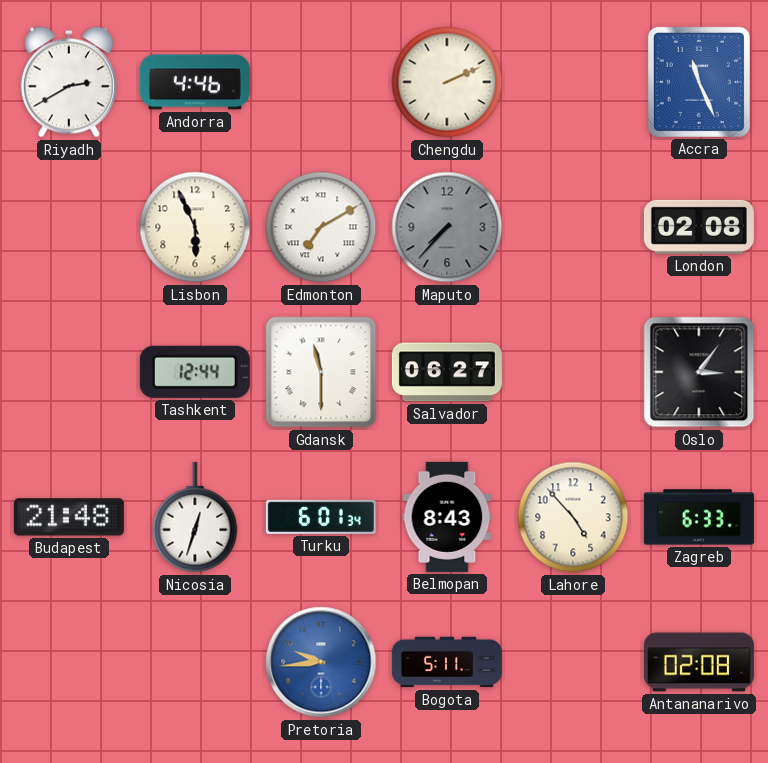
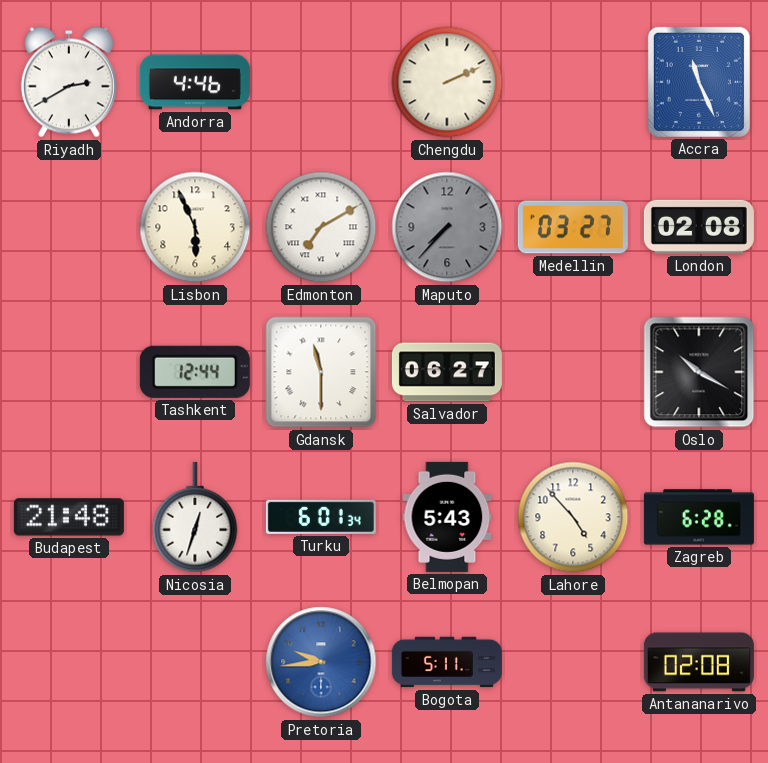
Medellin: none -> 03:27 (573, 227)
Oslo: 3:06 -> 10:20 (699, 372)
Belmopan: 8:43 -> 5:43 (447, 517)
Zagreb: 6:33 -> 6:28 (699, 517)
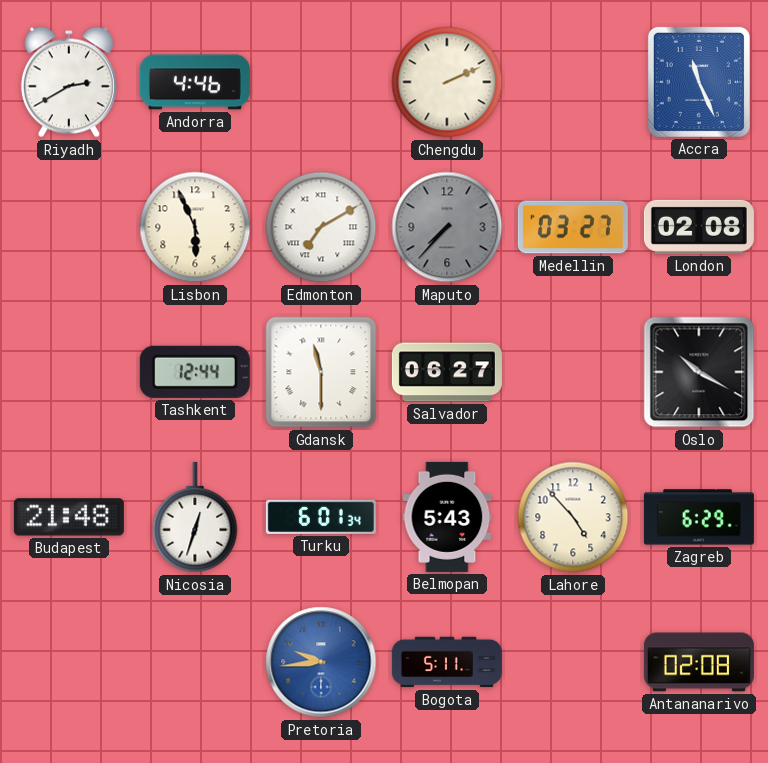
Zagreb: 6:28 -> 6:29 (699, 517)
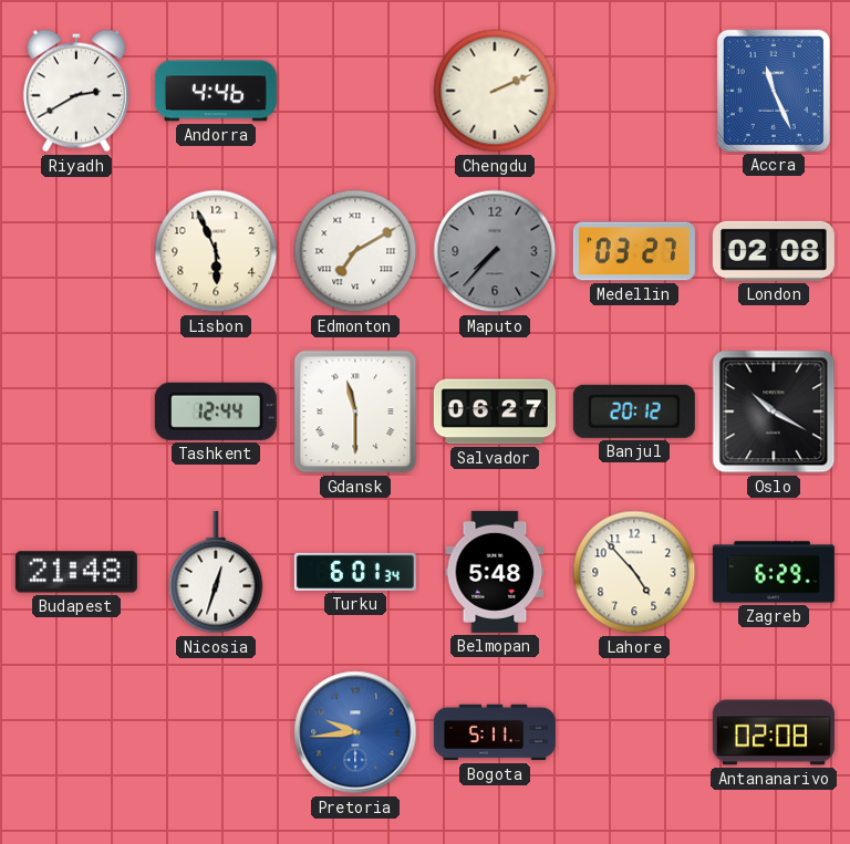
Banjul: none -> 20:12 (634, 411)
Belmopan: 5:43 -> 5:48 (495, 572)
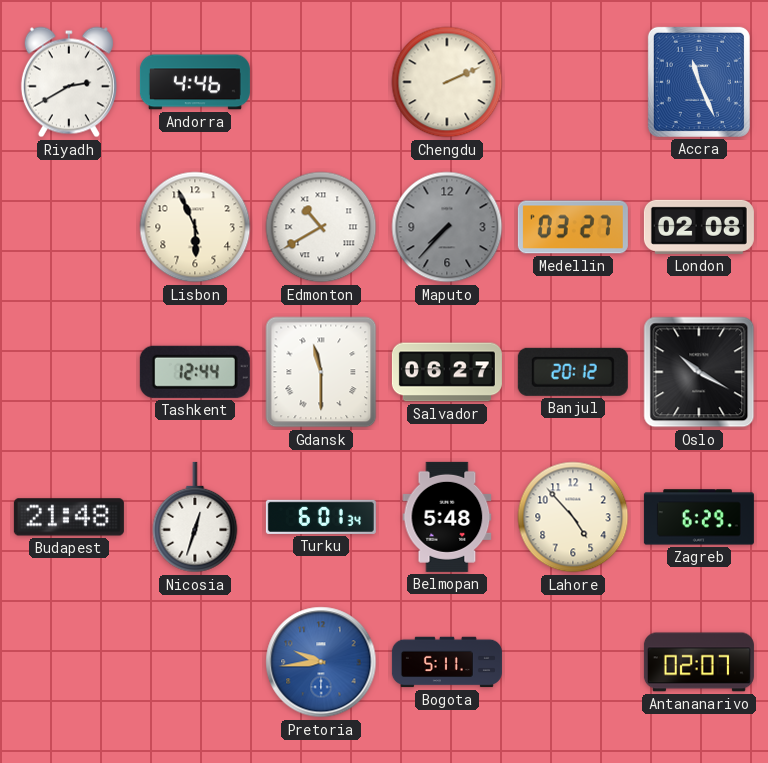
Edmonton: 7:10 -> 10:40 (321, 227)
Antananarivo: 02:08 -> 02:07 (699, 662)
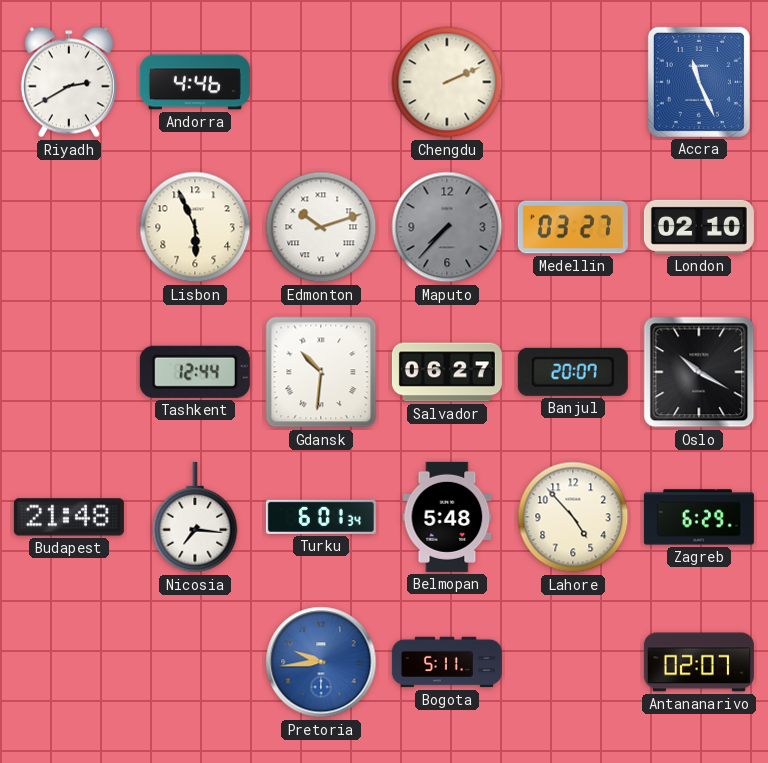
Edmonton: 10:40 -> 10:12 (321, 227)
London: 02:08 -> 02:10 (699, 227)
Gdansk: 11:30 -> 10:31 (321, 372)
Banjul: 20:12 -> 20:07 (573, 372)
Nicosia: 12:33 -> 7:16 (195, 517)
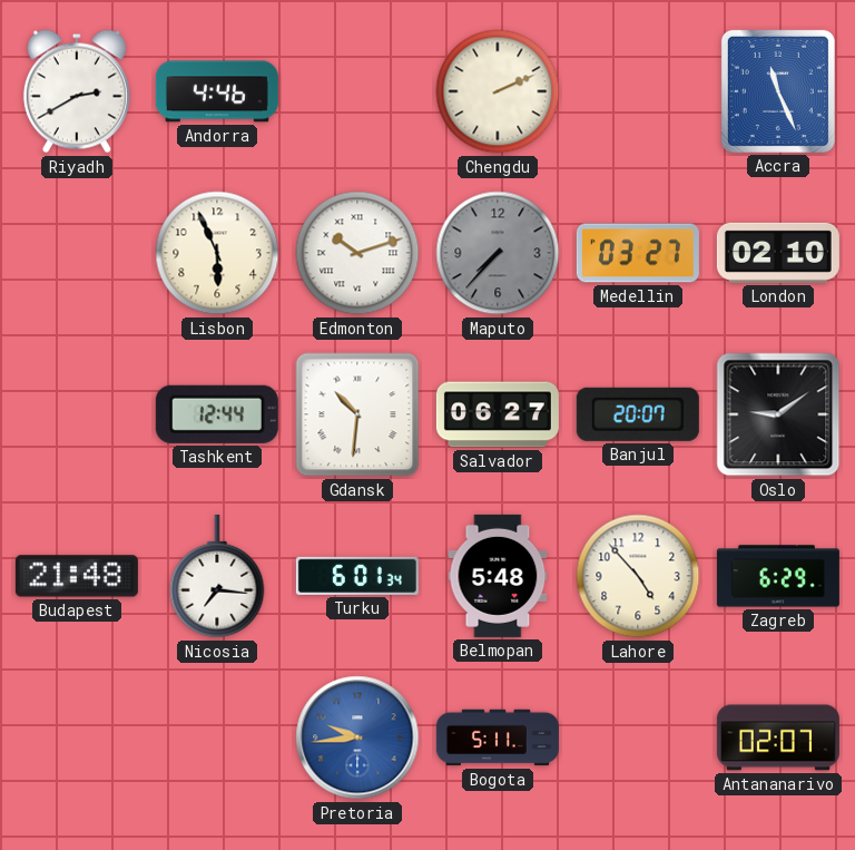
Oslo: 10:20 -> 9:09 (778, 414)
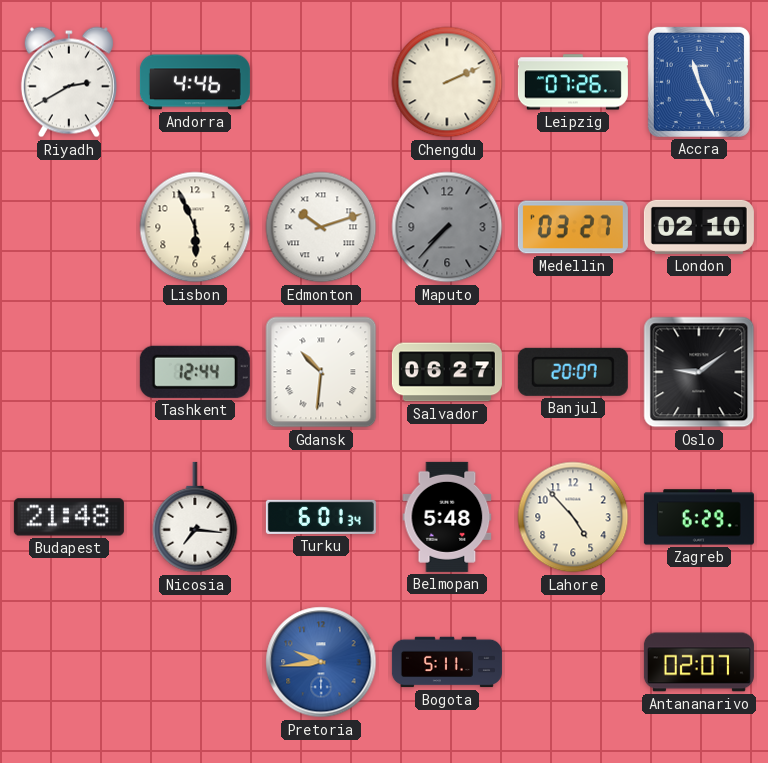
Leipzig: none -> 07:26 (573, 82)
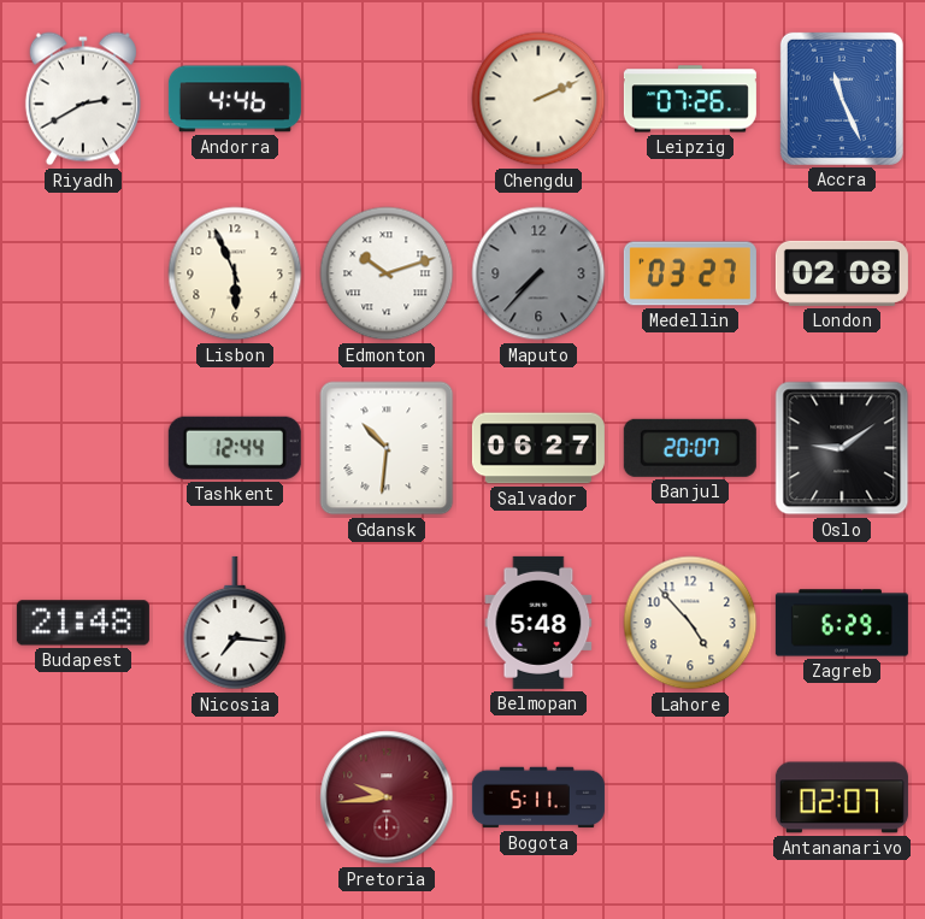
London: 02:10 -> 02:08 (842, 273)
Turku: 6:01 -> none (321, 517)
Pretoria dial: blue -> burgundy (387, 797)
